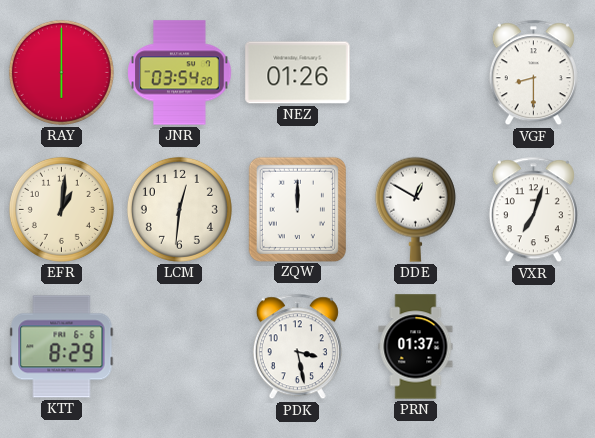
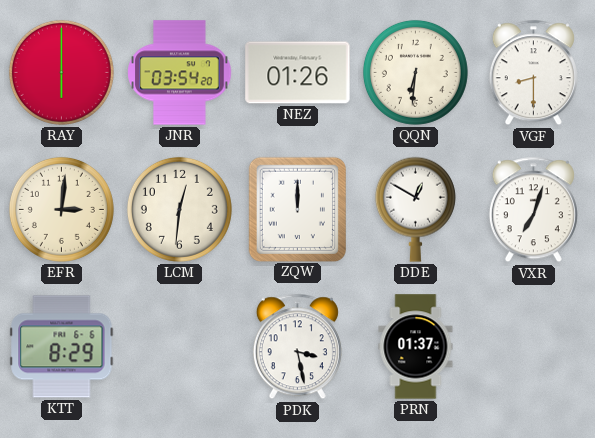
QQN: none -> 6:31 (415, 72)
EFR: 1:01 -> 3:01 (61, 209)
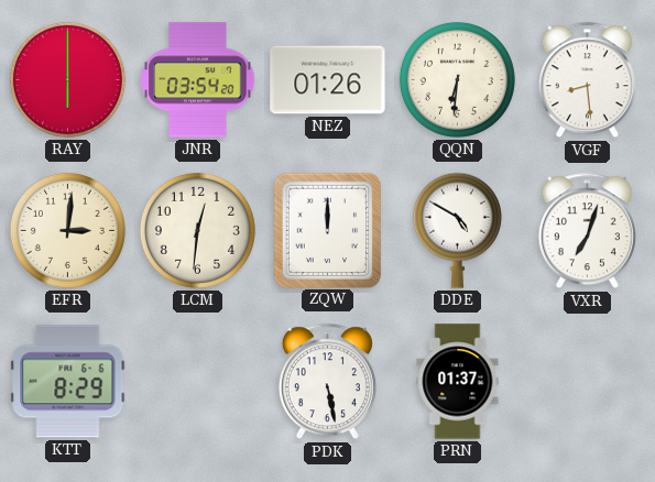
VGF: 8:30 -> 8:29 (587, 80)
DDE: 12:50 -> 4:50 (457, 230)
PDK: 3:28 -> 5:28 (327, 382)
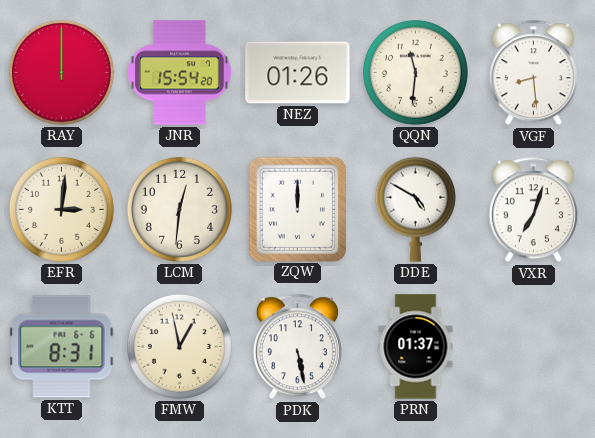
RAY: 6:00 -> 12:00 (61, 72)
JNR: 03:54 -> 15:54 (180, 73)
QQN: 6:31 -> 11:31 (415, 72)
KTT: 8:29 -> 8:31 (62, 347)
FMW: none -> 12:58 (179, 346)
